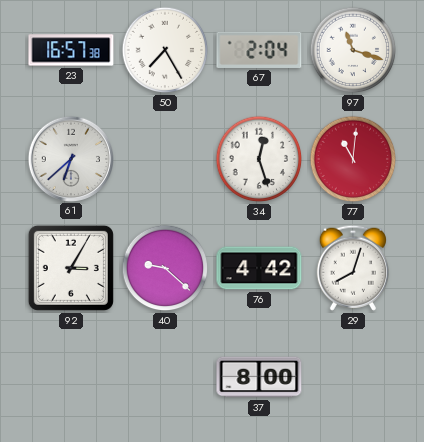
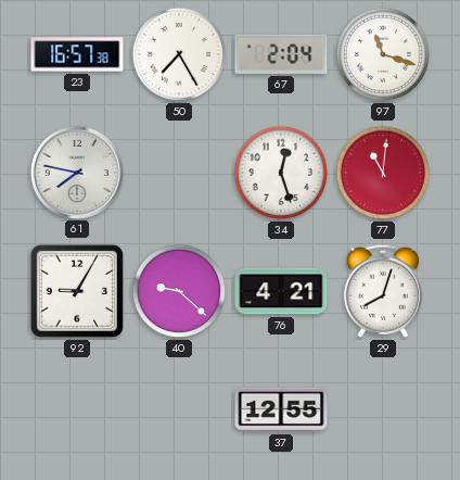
61: 6:38 -> 7:47 (76, 172)
92: 3:05 -> 9:05 (77, 291)
76: 4:42 -> 4:21 (281, 291)
37: 8:00 -> 12:55 (281, 409)
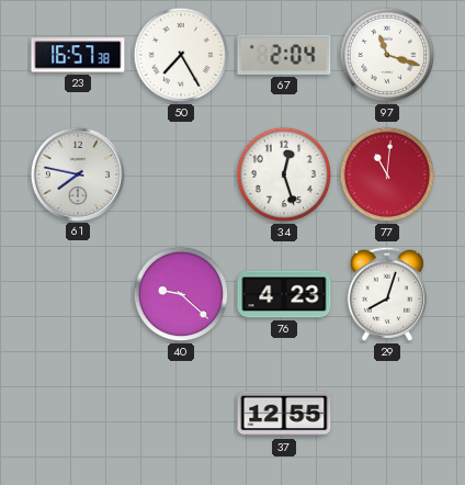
92: 9:05 -> none (77, 291)
76: 4:21 -> 4:23 (284, 294)
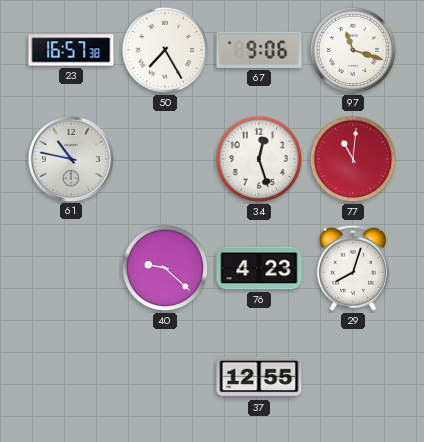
67: 2:04 -> 9:06 (259, 50)
61: 7:47 -> 10:47 (70, 158)
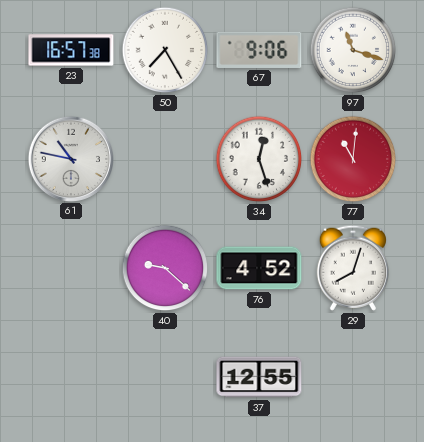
76: 4:23 -> 4:52 (259, 268)
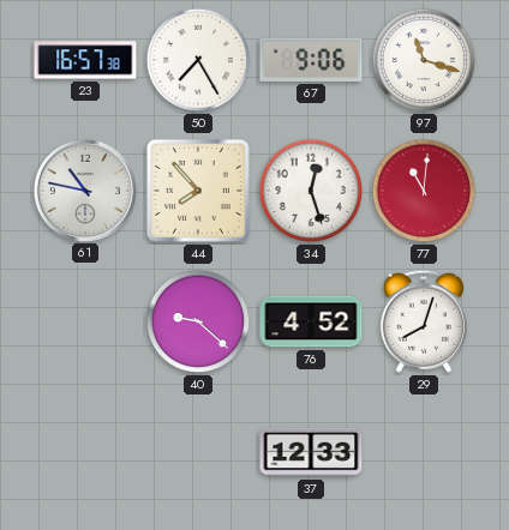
44: none -> 7:53 (198, 191)
37: 12:55 -> 12:33 (311, 452)
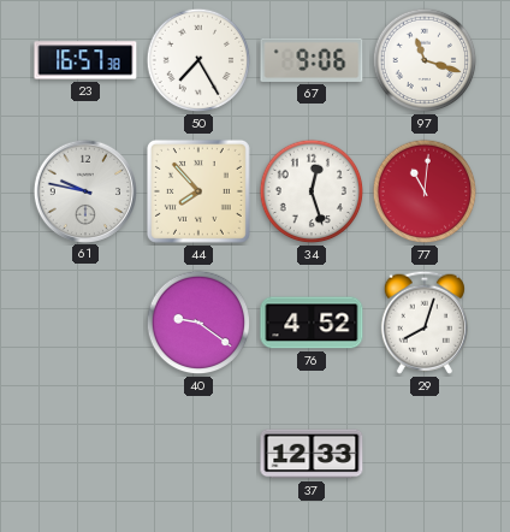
61: 10:47 -> 9:47 (84, 190)
40: 9:22 -> 9:21 (198, 323)
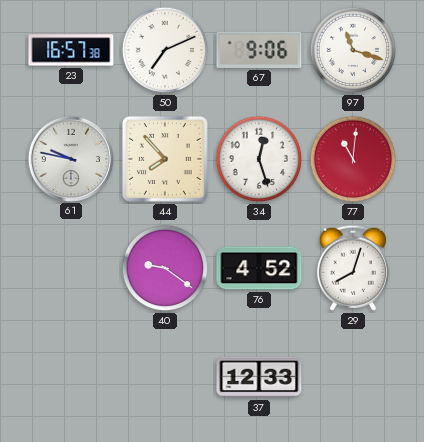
50: 7:25 -> 7:11 (165, 50)
